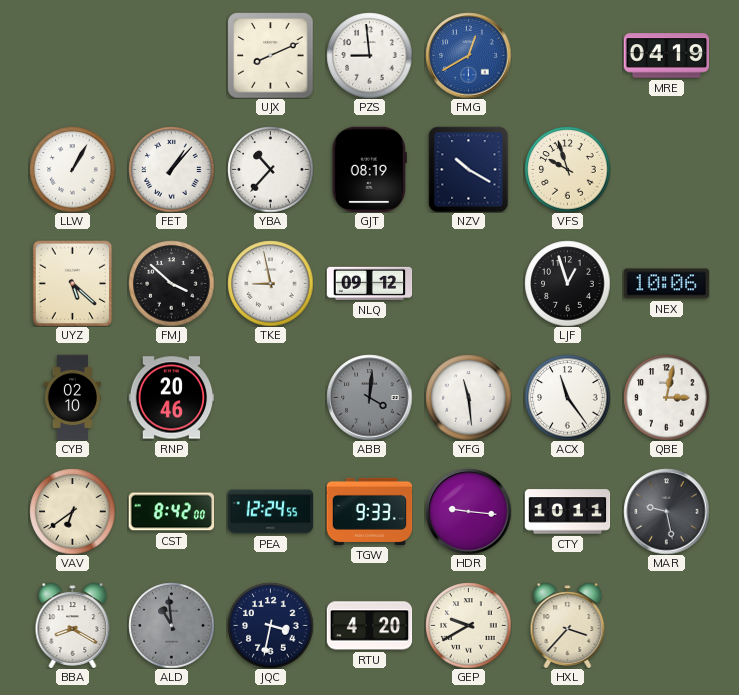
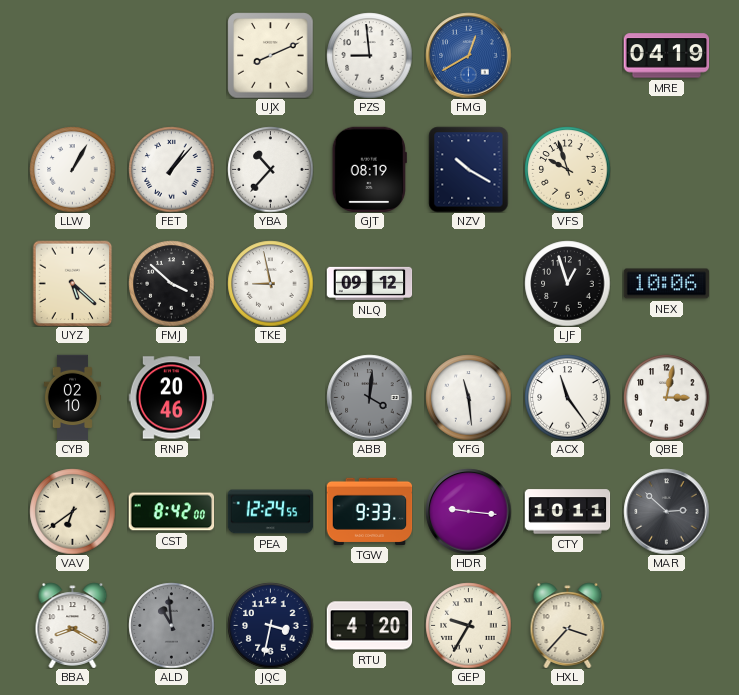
MAR: 9:28 -> 2:52 (666, 511)
GEP: 9:40 -> 9:35 (468, 625)
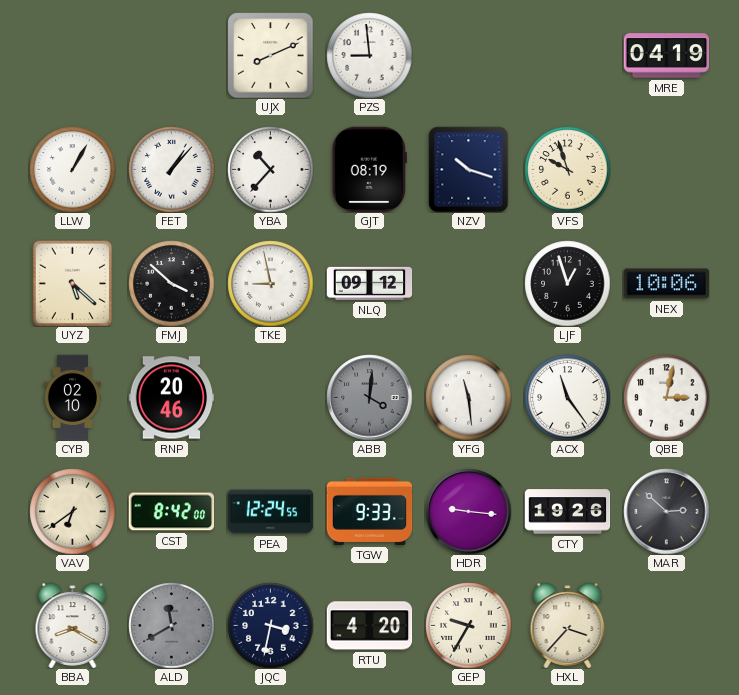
FMG: 12:40 -> none (468, 55)
NZV: 10:20 -> 10:18 (469, 169)
CTY: 10:11 -> 19:26 (567, 512)
ALD: 10:59 -> 11:40 (171, 625)
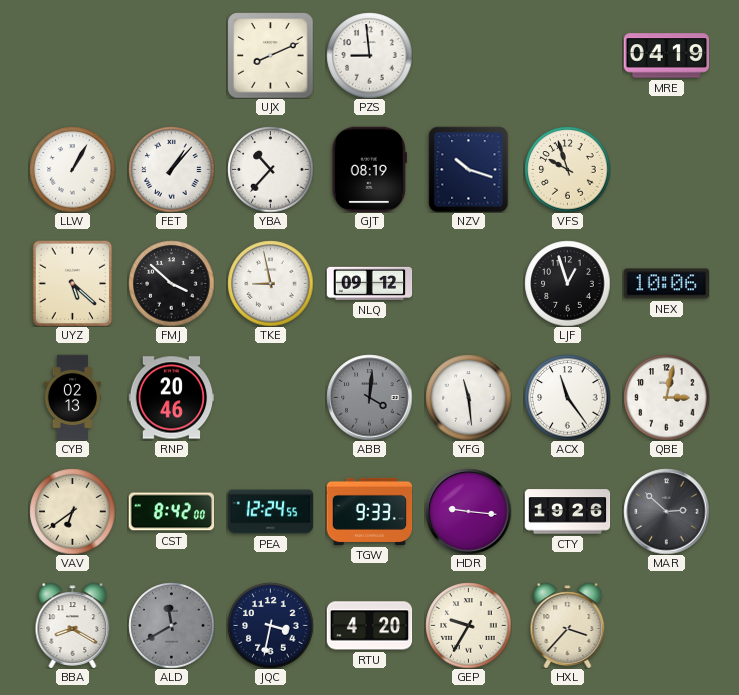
CYB: 02:10 -> 02:13 (72, 397)
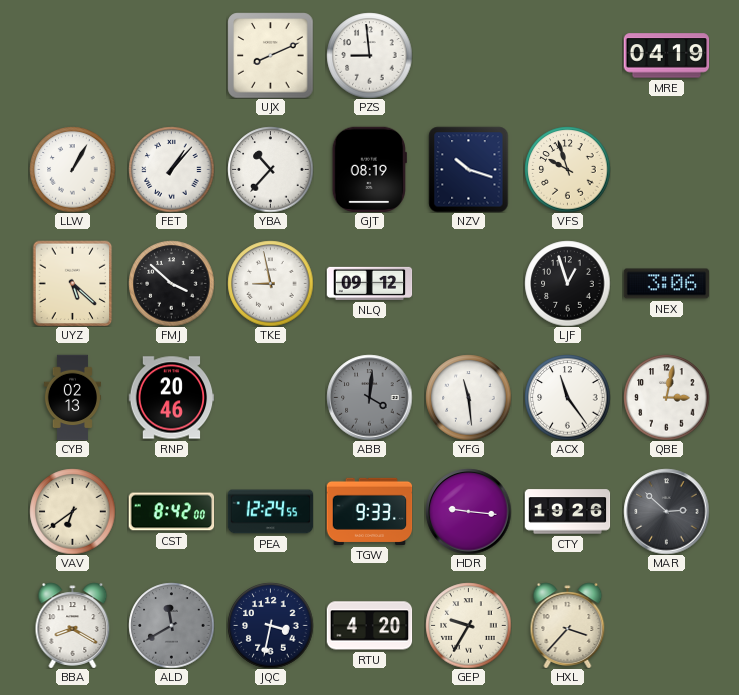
NEX: 10:06 -> 3:06 (666, 284)
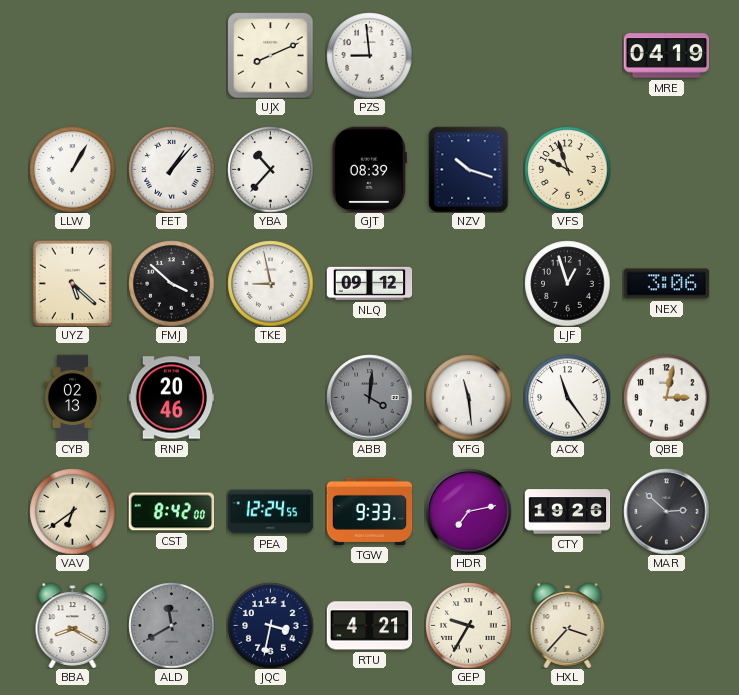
GJT: 08:19 -> 08:39 (369, 169)
HDR: 9:16 -> 7:13 (468, 511)
RTU: 4:20 -> 4:21 (369, 626)
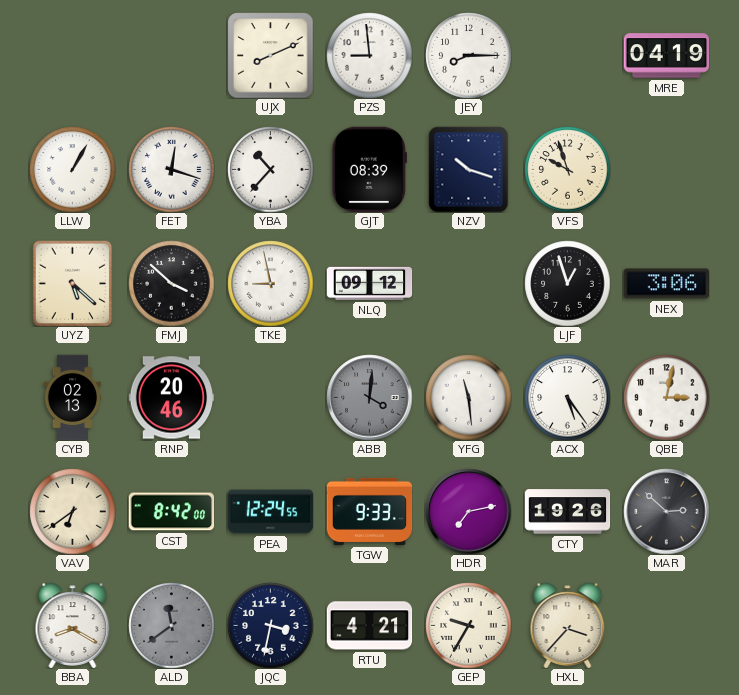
JEY: none -> 8:15 (468, 55)
FET: 1:07 -> 12:18 (171, 169)
ACX: 11:24 -> 5:24 (567, 397)
ALD: 11:40 -> 11:39 (171, 625)
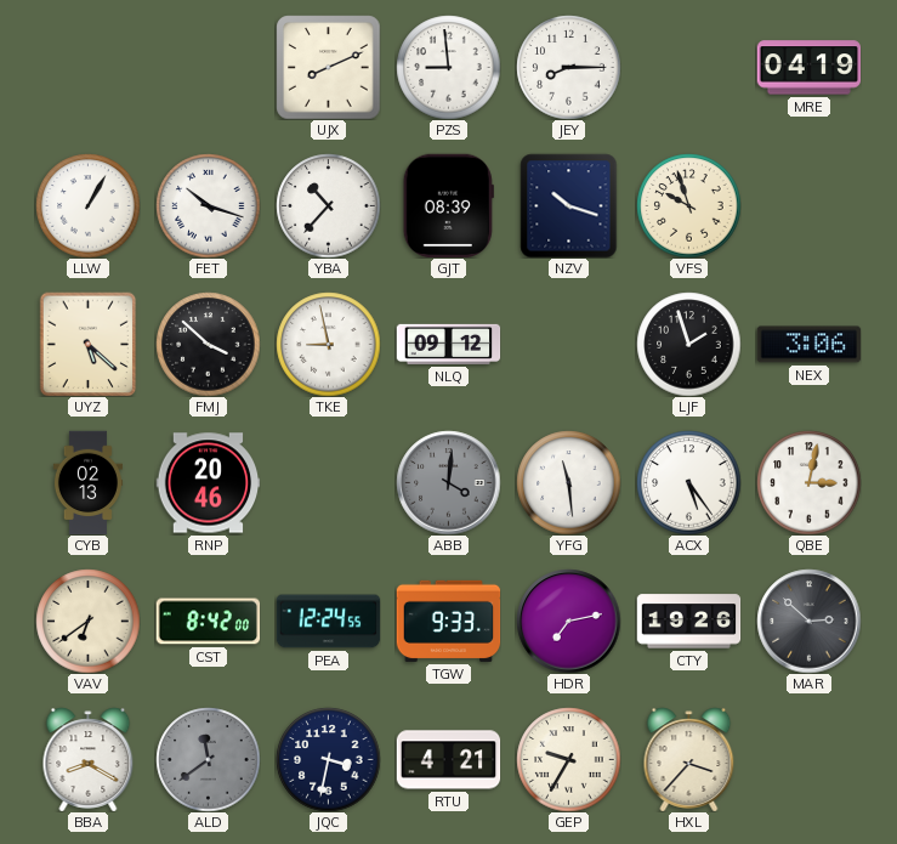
FET: 12:18 -> 10:18 (208, 205)
LJF: 12:57 -> 1:57 (688, 344)
